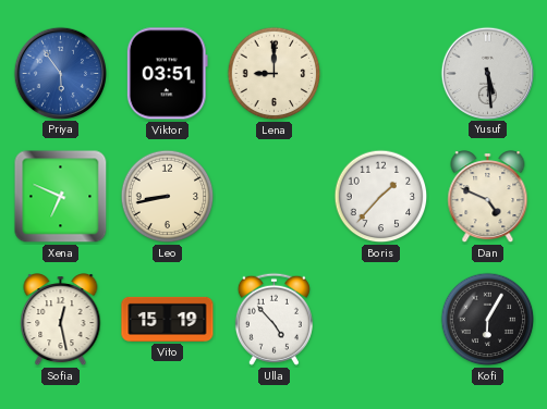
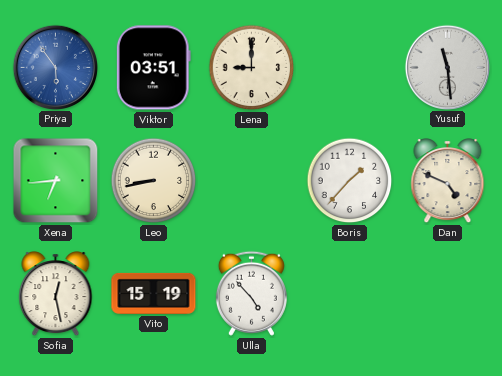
Yusuf: 5:29 -> 11:29 (447, 67)
Xena: 6:49 -> 6:44 (56, 181)
Kofi: 6:05 -> none (488, 320)
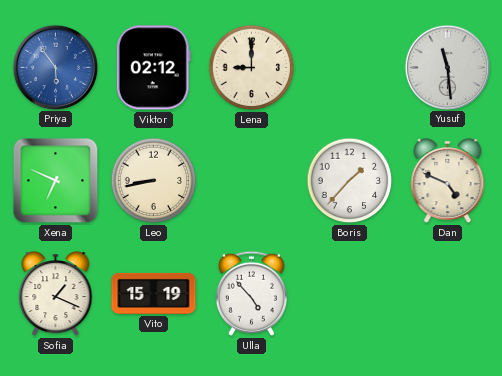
Viktor: 03:51 -> 02:12 (153, 68)
Xena: 6:44 -> 6:49 (56, 181)
Sofia: 12:28 -> 1:19 (56, 294)
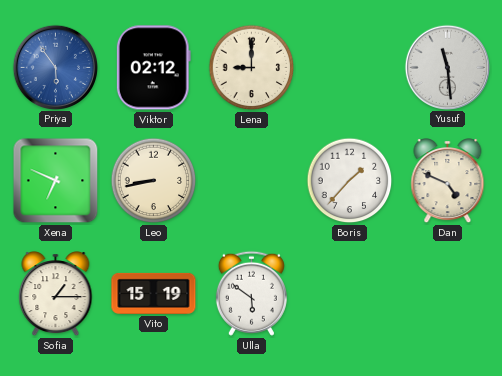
Sofia: 1:19 -> 1:15 (56, 294)
Ulla: 4:53 -> 5:51 (251, 293)
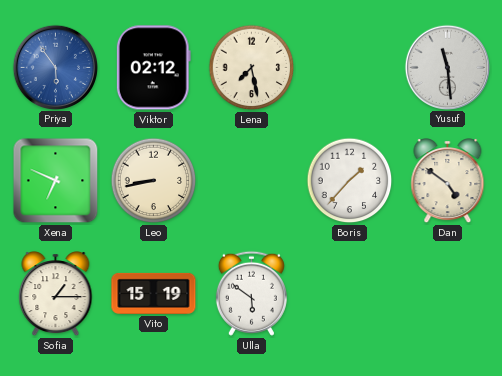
Lena: 9:00 -> 7:28 (252, 68)
Dan: 4:49 -> 4:51 (448, 181)
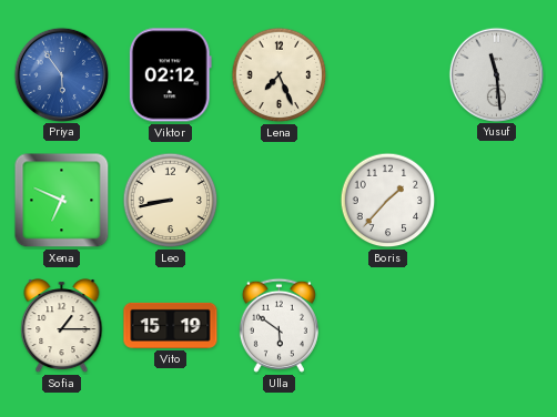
Lena: 7:28 -> 7:26 (280, 75)
Dan: 4:51 -> none (448, 181)
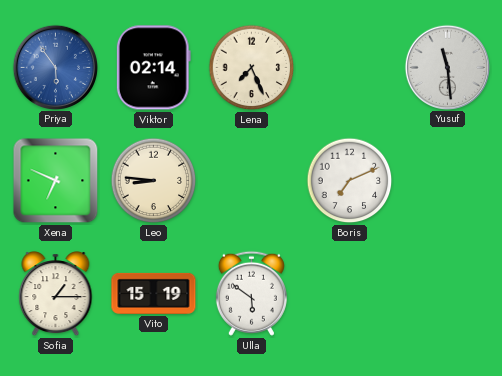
Viktor: 02:12 -> 02:14 (153, 68)
Leo: 8:43 -> 8:46 (154, 181)
Boris: 1:37 -> 7:11 (350, 181)
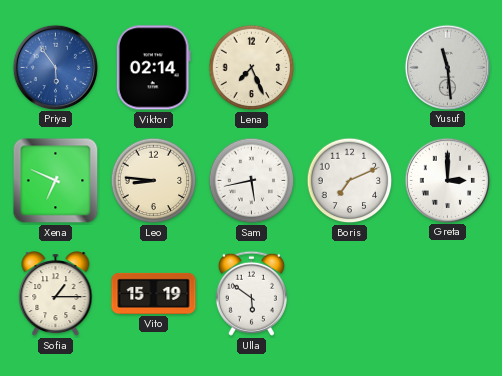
Sam: none -> 5:43 (252, 181)
Greta: none -> 3:00 (447, 180)
